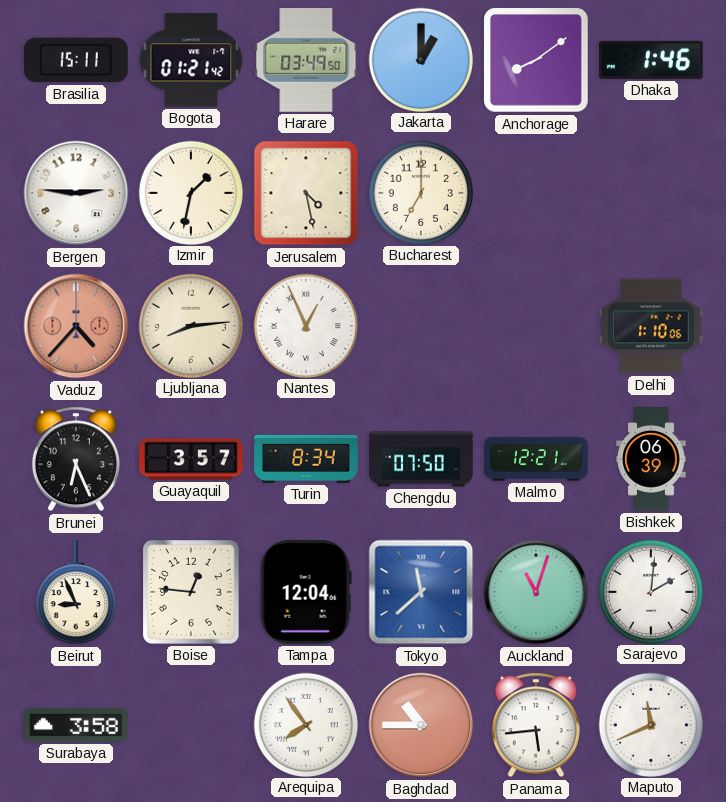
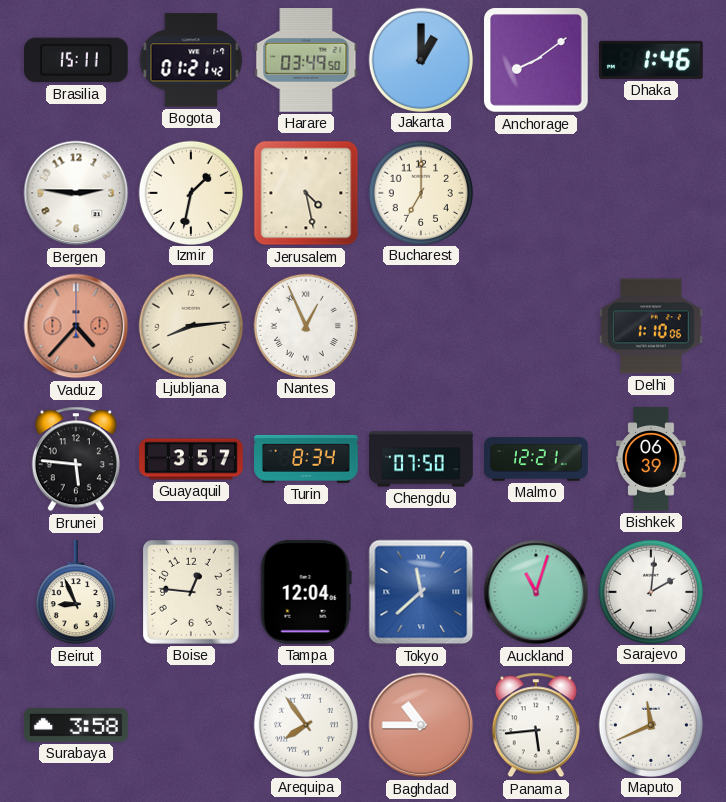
Brunei: 6:26 -> 5:46 (76, 459)
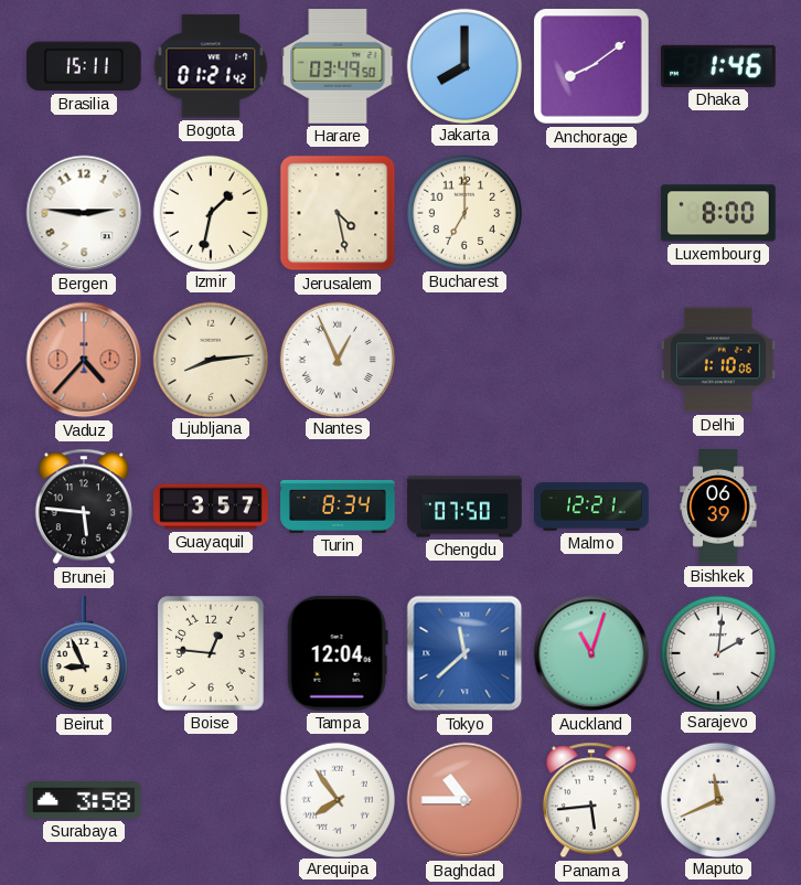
Jakarta: 1:00 -> 8:00 (463, 65)
Luxembourg: none -> 8:00 (719, 213)
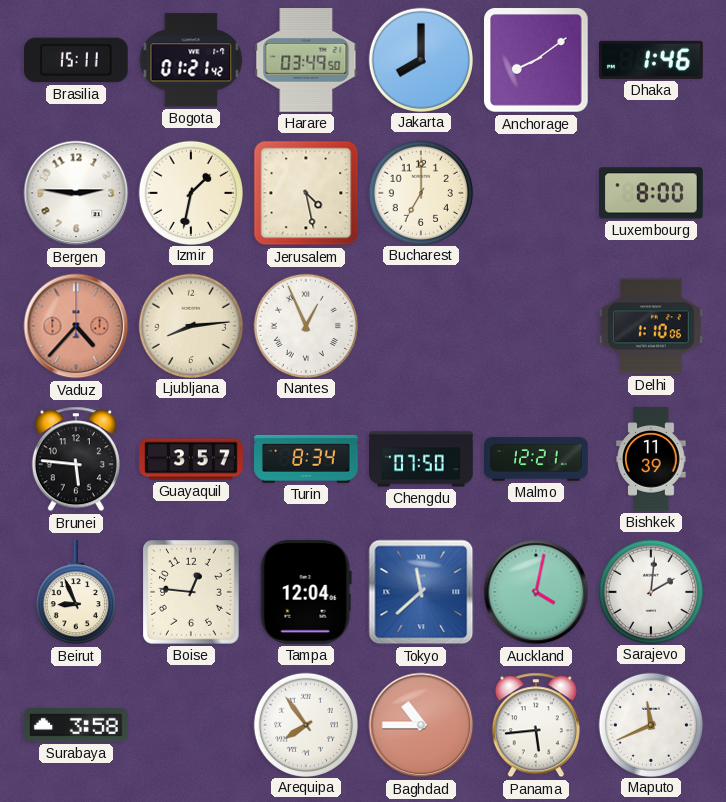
Bishkek: 06:39 -> 11:39 (651, 459)
Auckland: 11:03 -> 4:02 (536, 592)
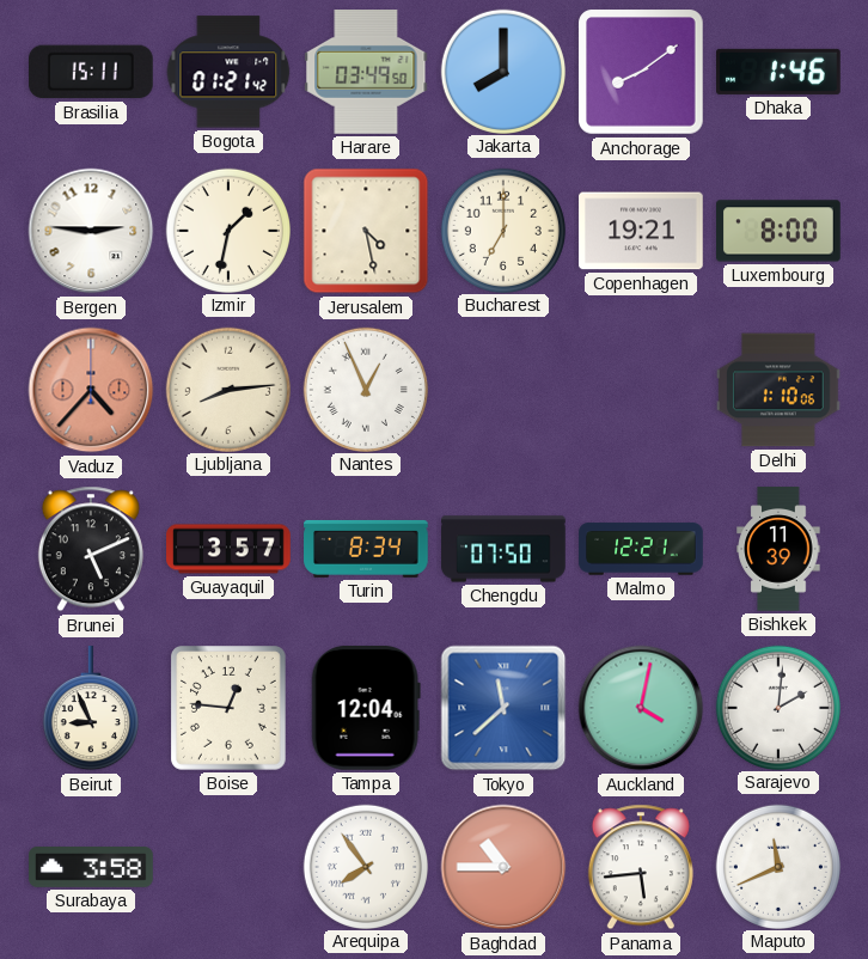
Copenhagen: none -> 19:21 (642, 231)
Brunei: 5:46 -> 5:11 (91, 549)
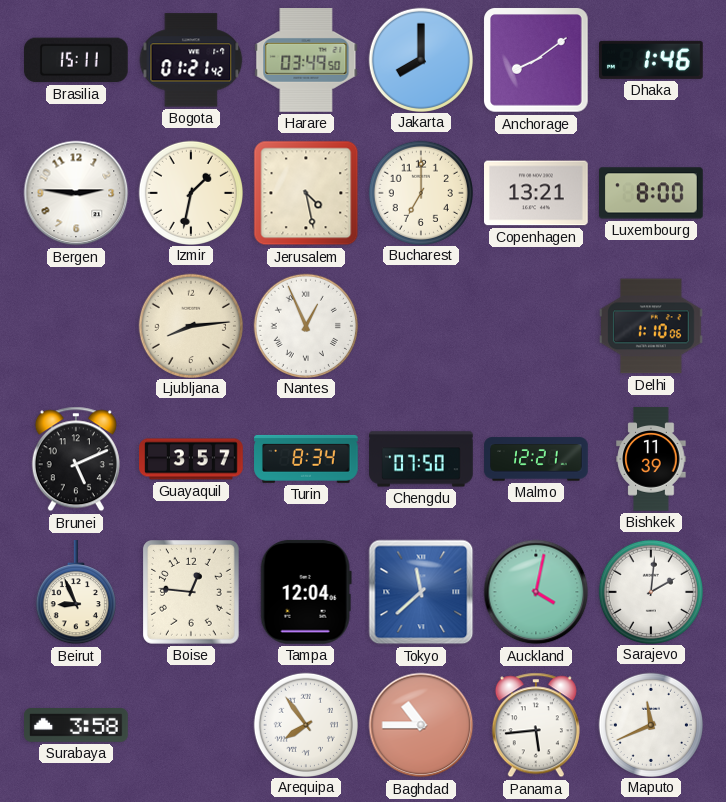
Copenhagen: 19:21 -> 13:21 (537, 193)
Vaduz: 4:37 -> none (91, 390)
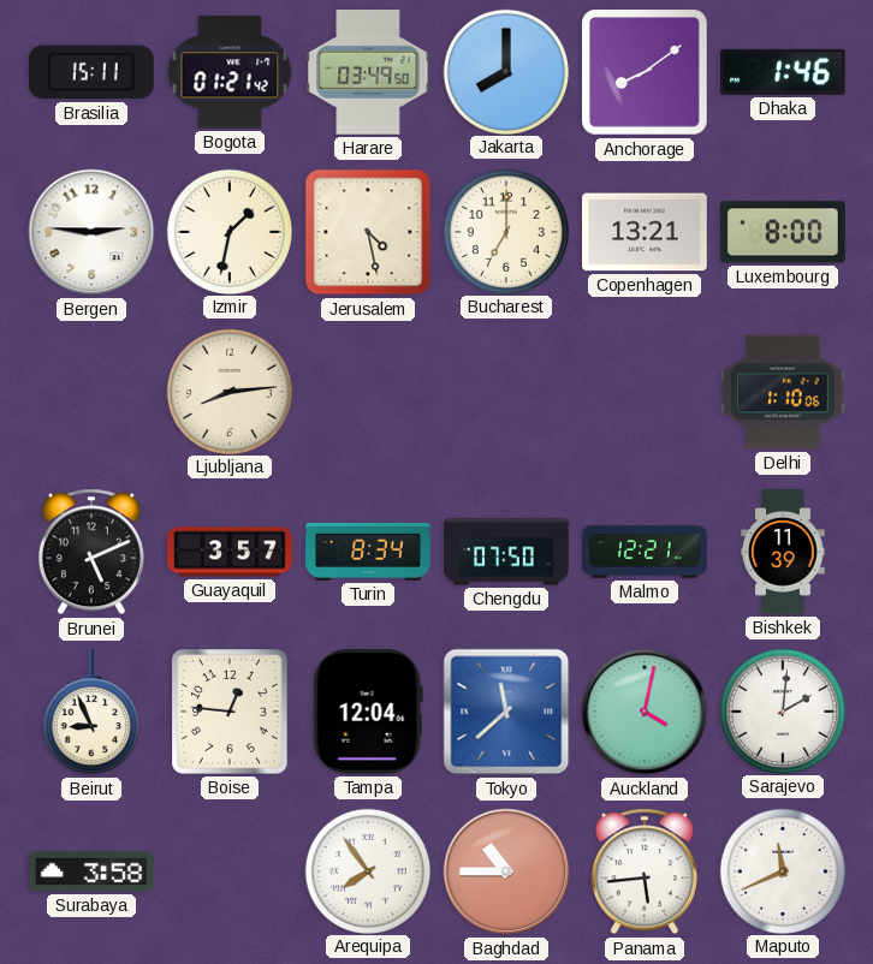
Nantes: 12:56 -> none (305, 325)
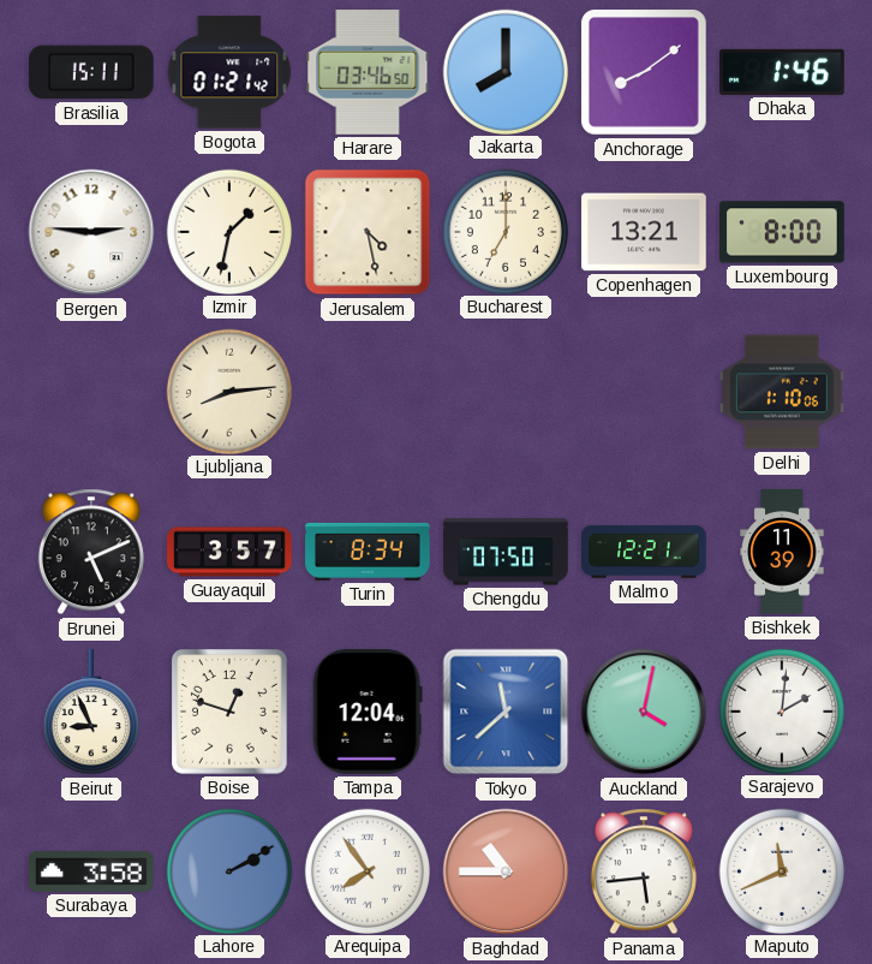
Harare: 03:49 -> 03:46 (368, 73)
Boise: 12:46 -> 12:48 (231, 713)
Lahore: none -> 2:10 (228, 870)
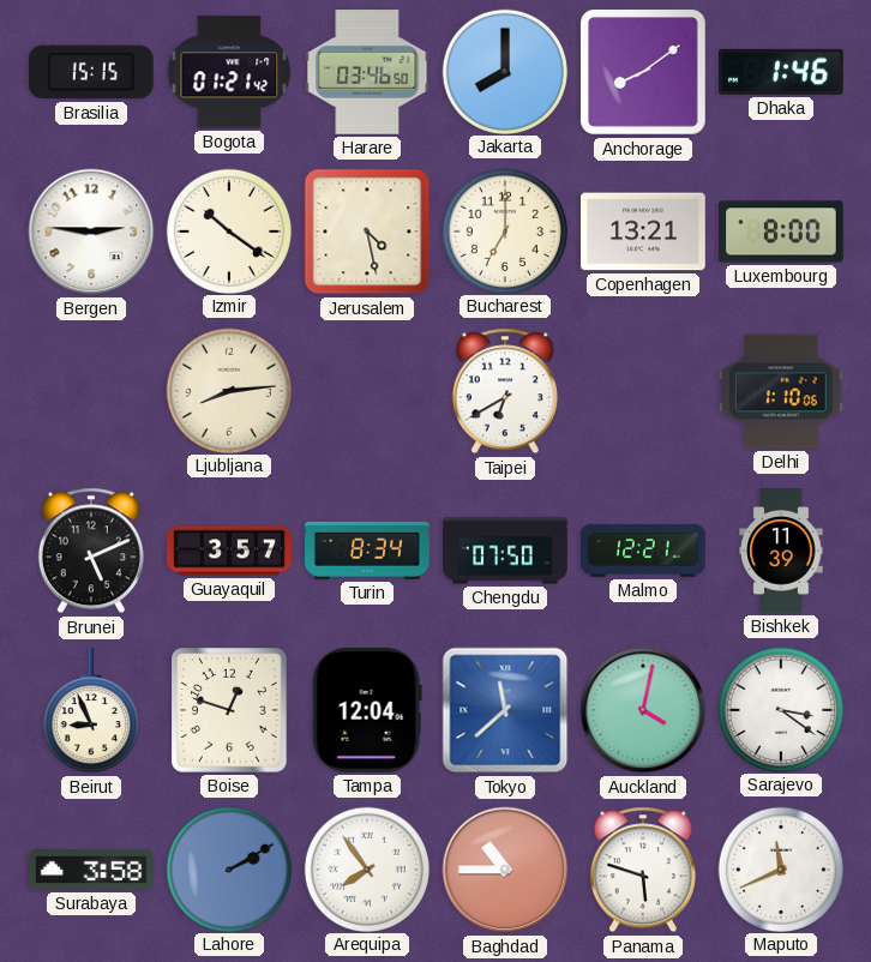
Brasilia: 15:11 -> 15:15 (92, 72)
Izmir: 1:32 -> 10:21 (228, 230)
Taipei: none -> 6:40 (505, 391)
Sarajevo: 2:01 -> 3:21 (780, 709)
Panama: 5:44 -> 5:48 (643, 870)
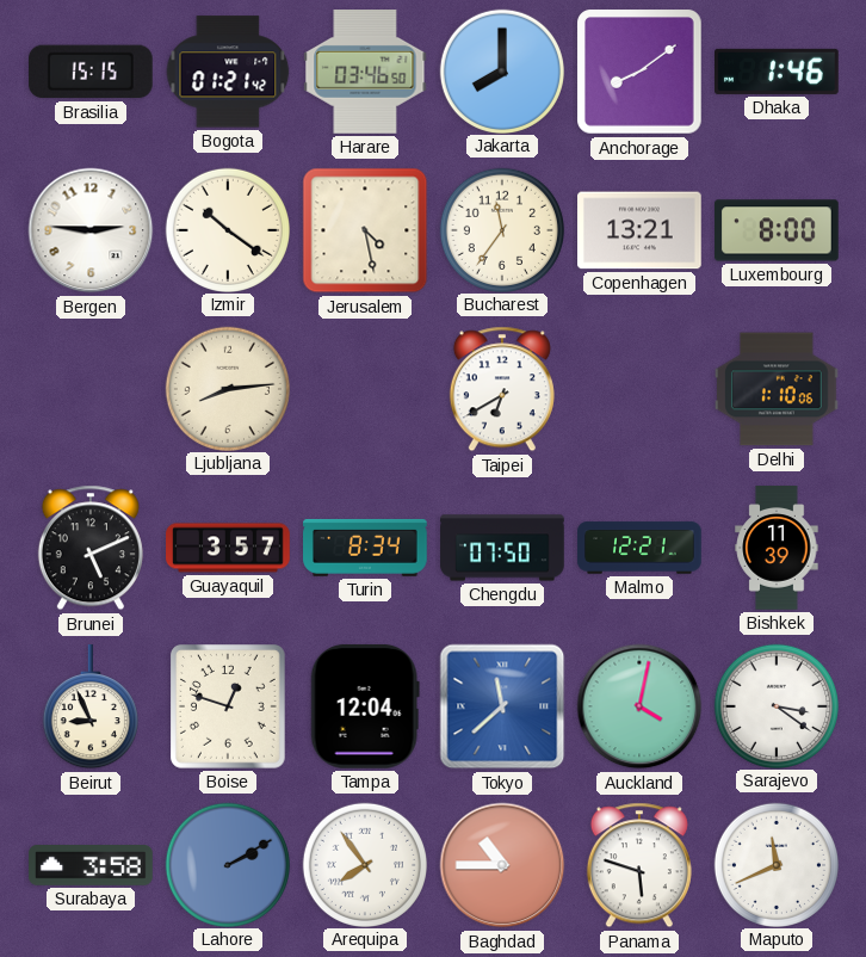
Bucharest: 7:00 -> 11:36 (501, 229)
